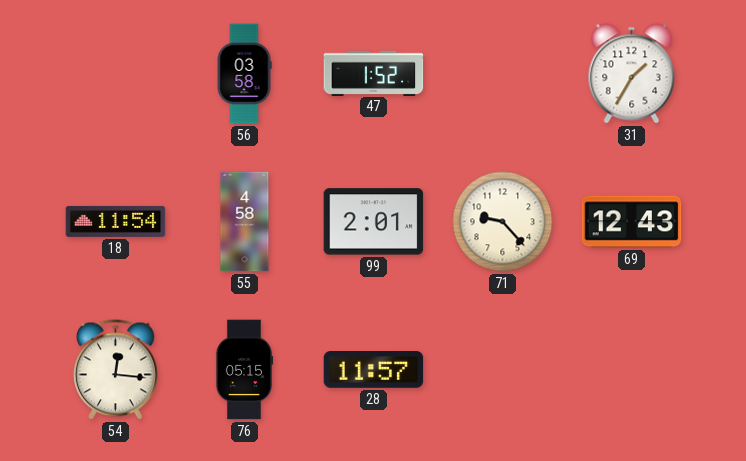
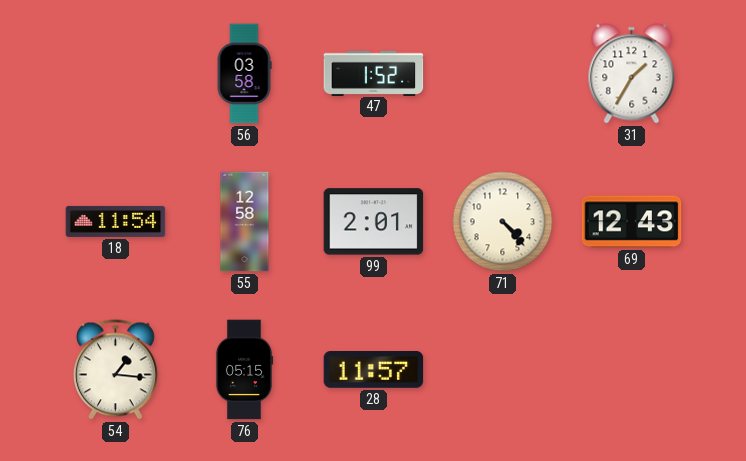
55: 4:58 -> 12:58 (245, 222)
71: 9:23 -> 4:23 (503, 222)
54: 12:16 -> 1:16 (116, 370)
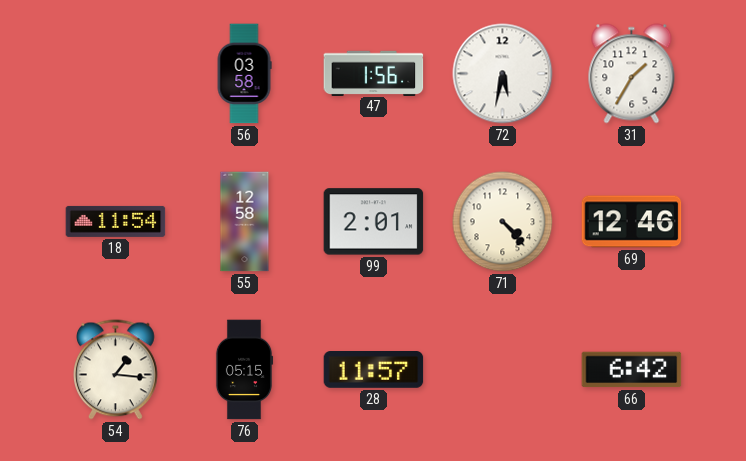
47: 1:52 -> 1:56 (374, 73)
72: none -> 5:32 (503, 74)
69: 12:43 -> 12:46 (632, 222)
66: none -> 6:42 (632, 370)
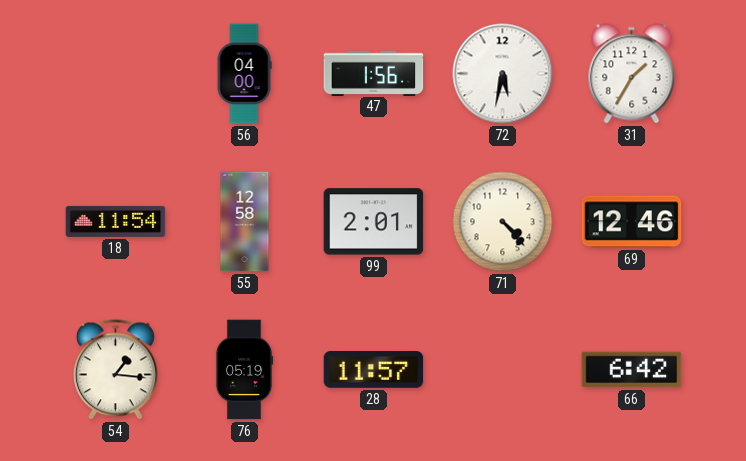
56: 03:58 -> 04:00 (244, 74)
76: 05:15 -> 05:19 (244, 370)
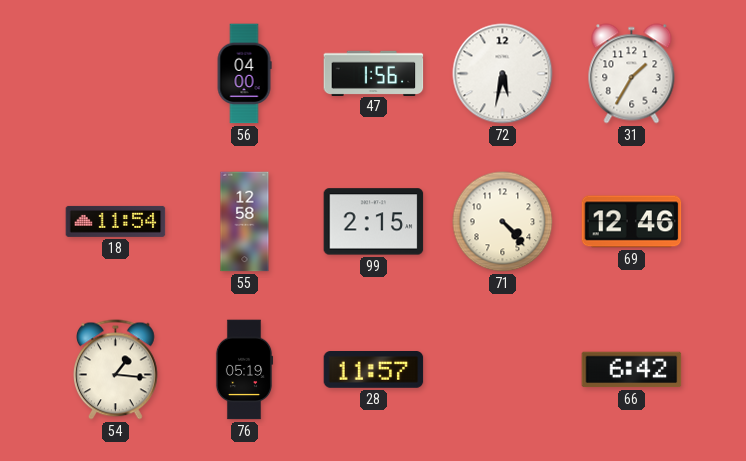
99: 2:01 -> 2:15 (374, 222)
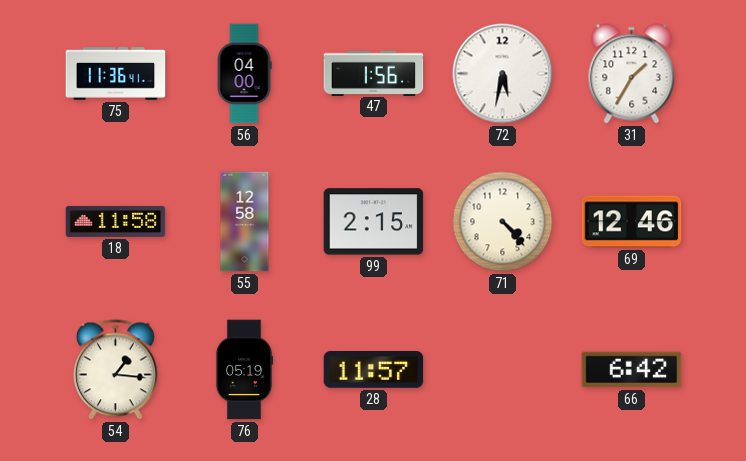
75: none -> 11:36 (116, 74)
18: 11:54 -> 11:58 (116, 221)
